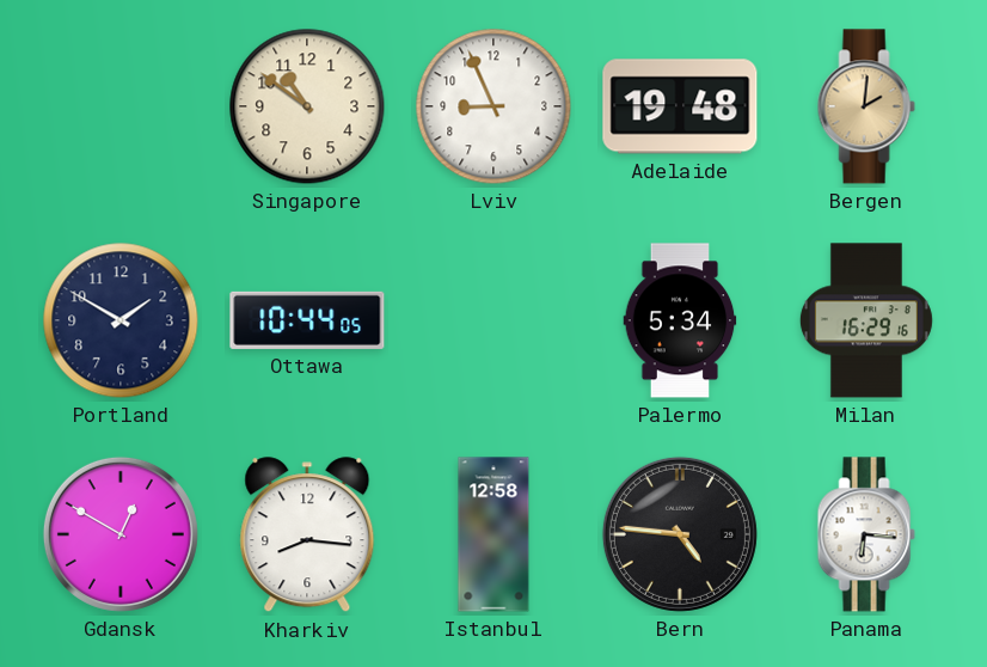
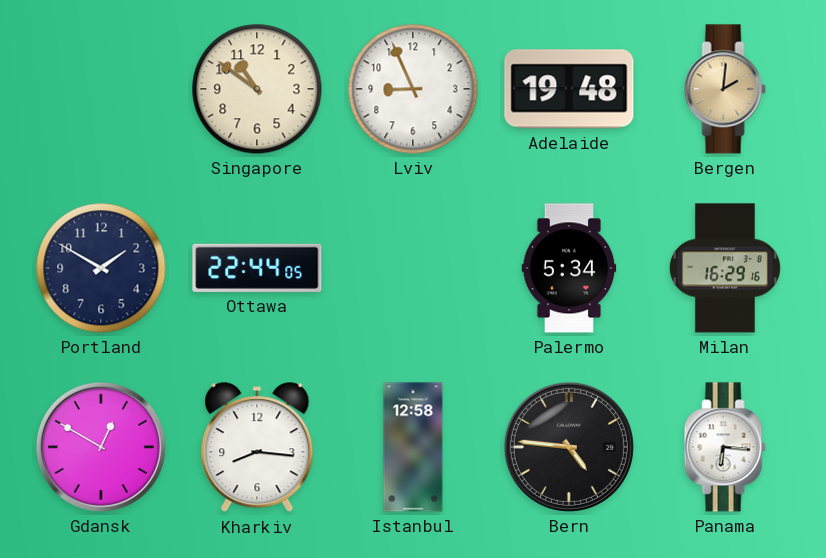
Ottawa: 10:44 -> 22:44 (257, 268)
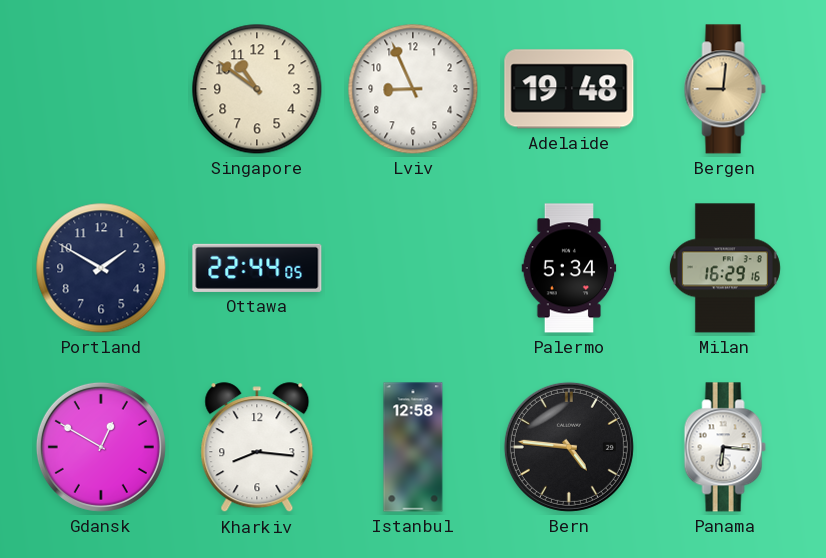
Bergen: 2:01 -> 9:01 (725, 89)
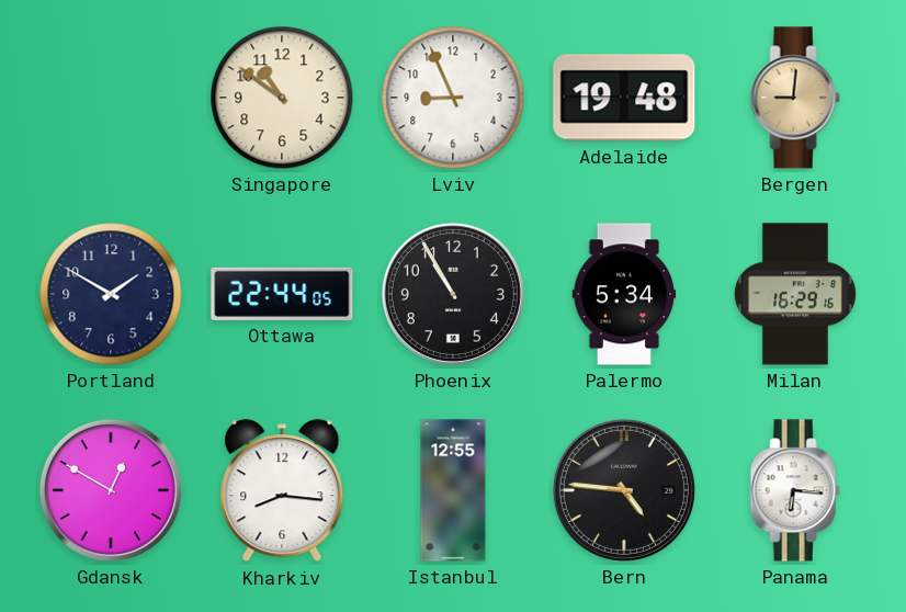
Phoenix: none -> 10:55 (453, 294)
Istanbul: 12:58 -> 12:55 (453, 490)
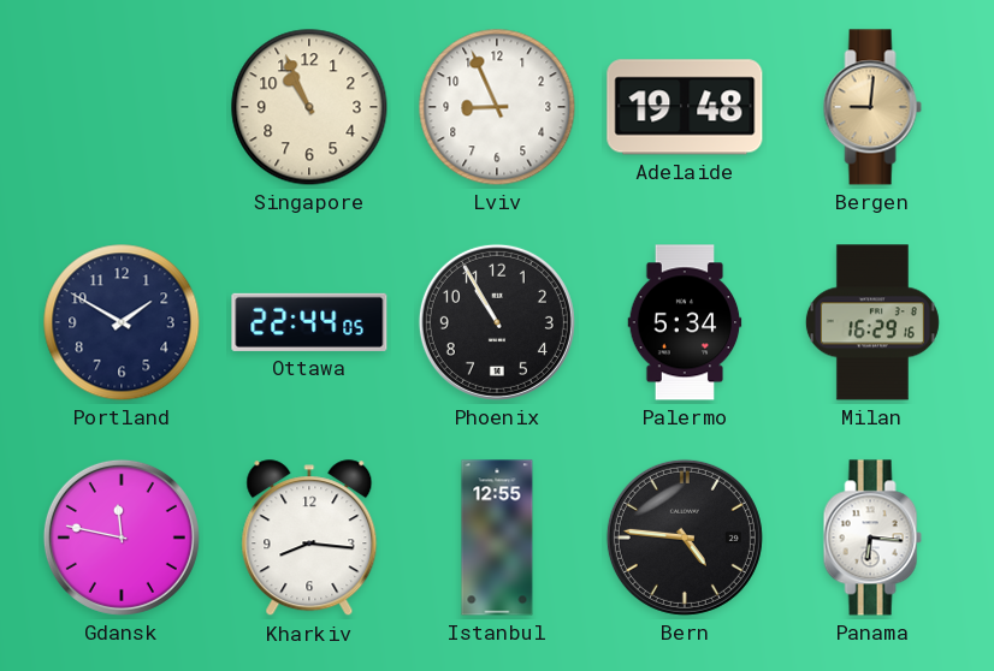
Singapore: 10:51 -> 10:56 (309, 107)
Gdansk: 12:50 -> 11:47 (122, 538)
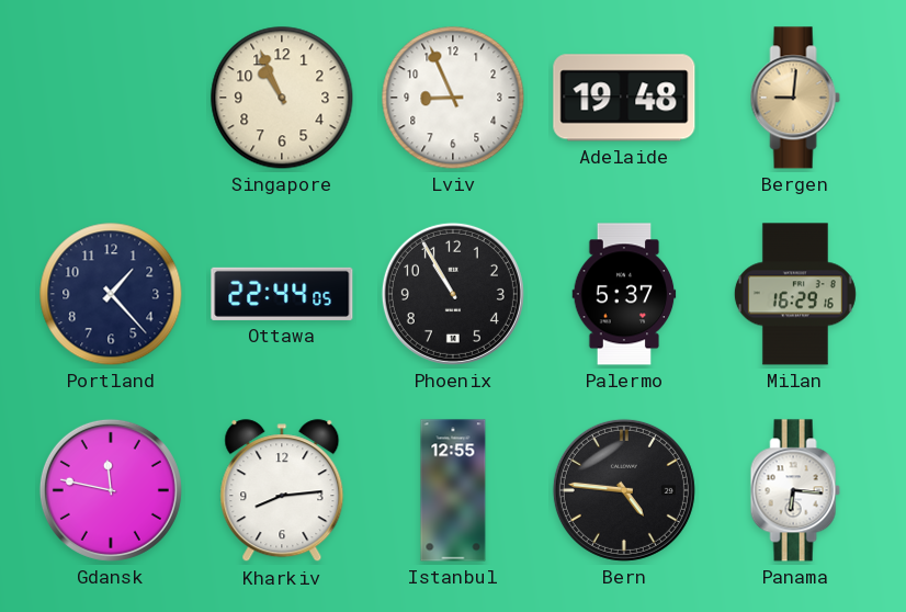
Portland: 1:50 -> 1:23 (111, 294)
Palermo: 5:34 -> 5:37 (624, 294)
Kharkiv: 8:16 -> 8:14 (282, 491)
